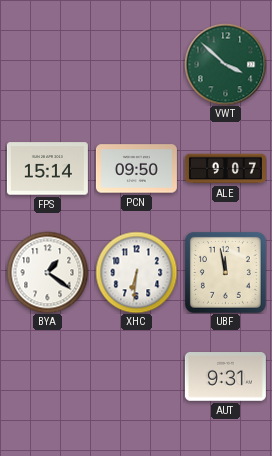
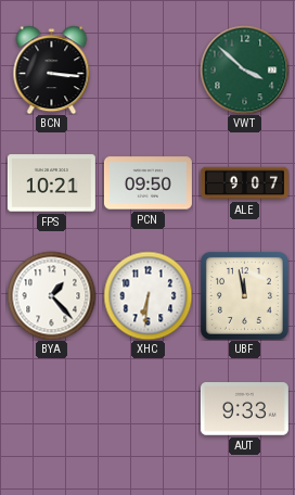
BCN: none -> 3:16 (52, 69)
FPS: 15:14 -> 10:21 (51, 183)
BYA: 1:21 -> 1:23 (51, 295)
AUT: 9:31 -> 9:33 (244, 409)
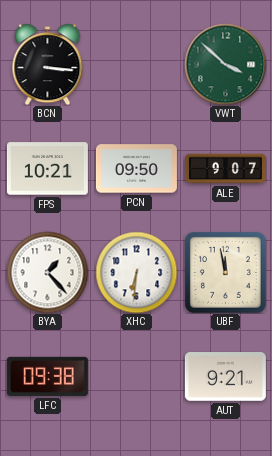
LFC: none -> 09:38 (47, 376)
AUT: 9:33 -> 9:21 (225, 377)
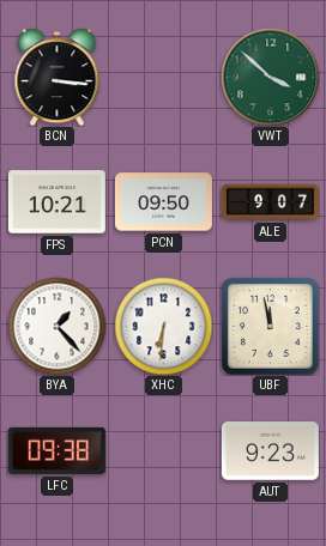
AUT: 9:21 -> 9:23 (270, 451)
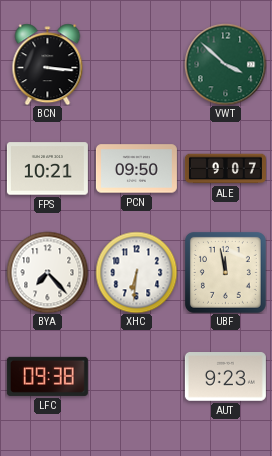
BYA: 1:23 -> 7:23 (47, 272)
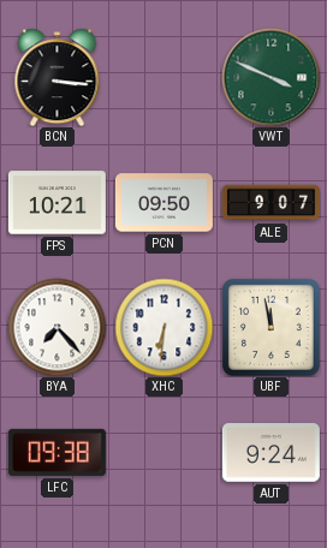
VWT: 3:52 -> 3:49 (270, 77)
AUT: 9:23 -> 9:24 (270, 453)
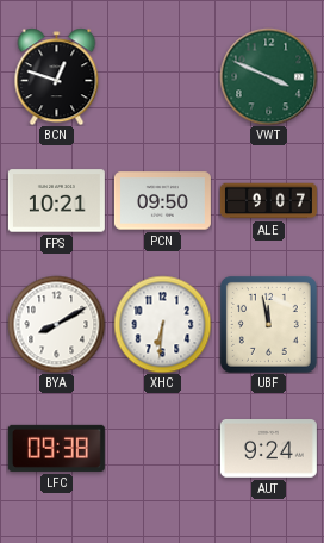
BCN: 3:16 -> 12:48 (57, 76)
BYA: 7:23 -> 8:10 (56, 324)
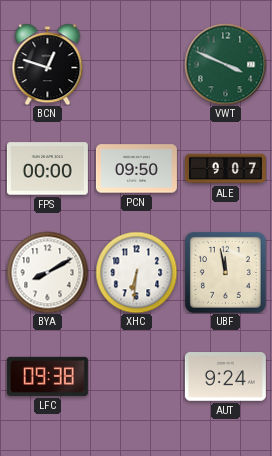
FPS: 10:21 -> 00:00 (47, 169)
